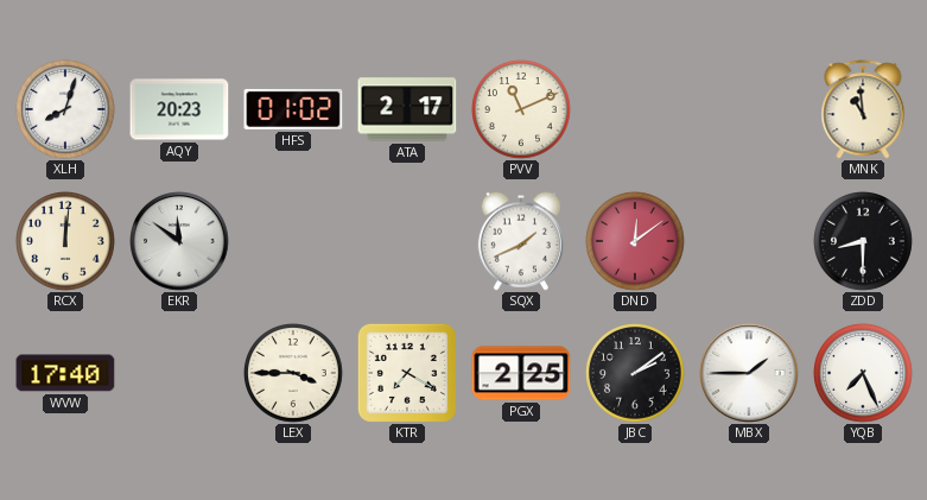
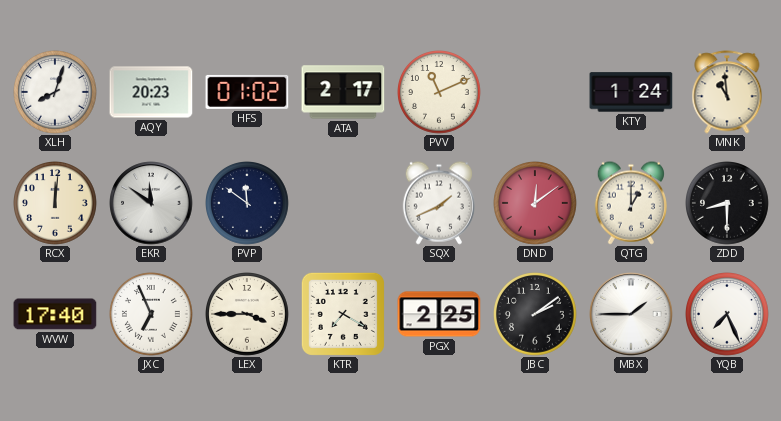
KTY: none -> 1:24 (631, 92)
PVP: none -> 11:51 (248, 204)
QTG: none -> 1:00 (630, 203)
JXC: none -> 6:56 (152, 315)
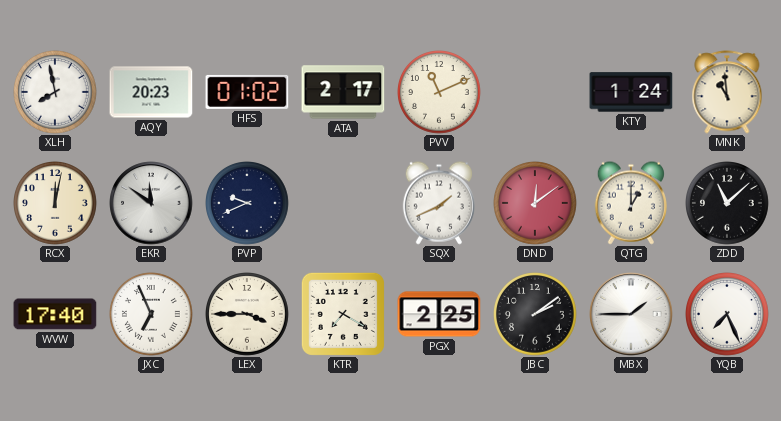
XLH: 8:03 -> 7:58 (56, 93)
RCX: 12:01 -> 12:02 (56, 204)
PVP: 11:51 -> 9:41 (248, 204)
ZDD: 8:30 -> 11:08 (728, 204)
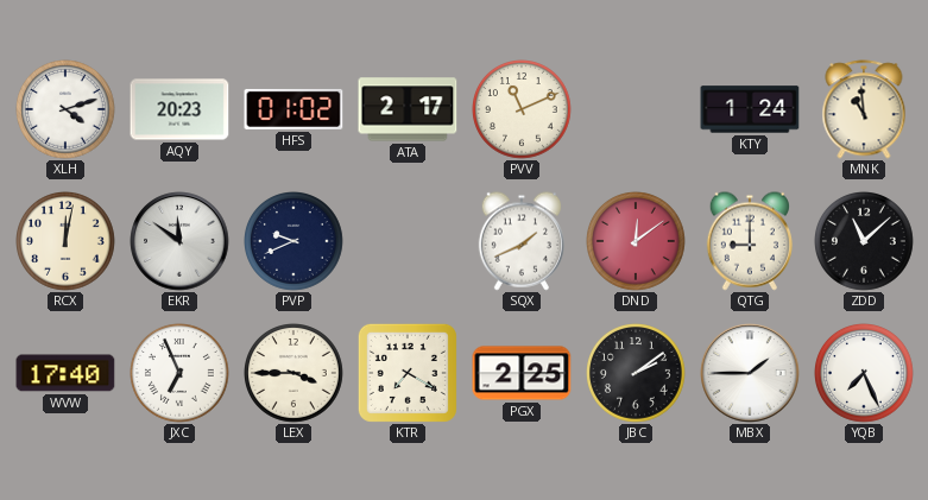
XLH: 7:58 -> 4:12 (67, 110)
QTG: 1:00 -> 9:00 (749, 241)
